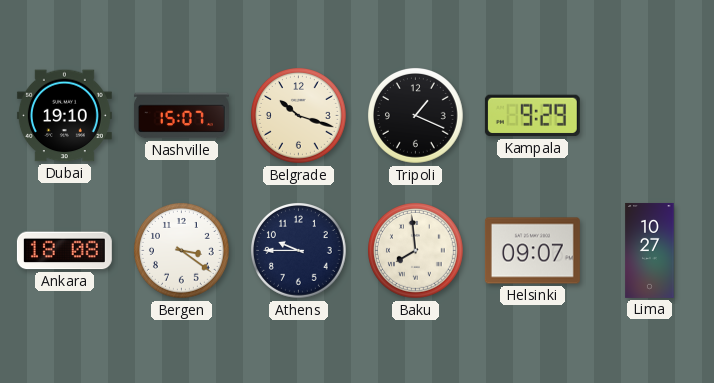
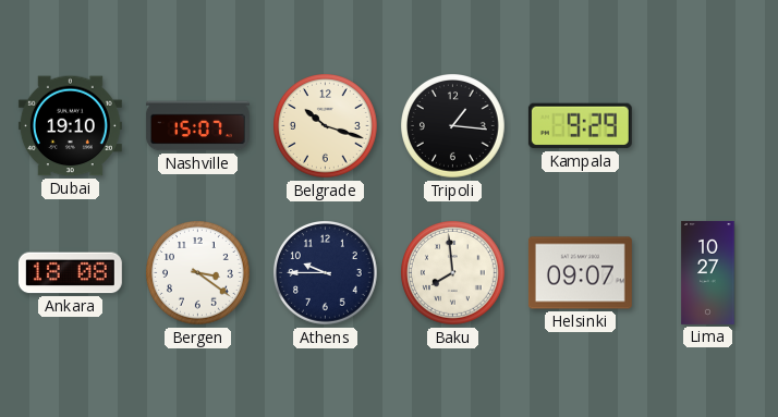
Tripoli: 1:19 -> 1:16 (453, 126)
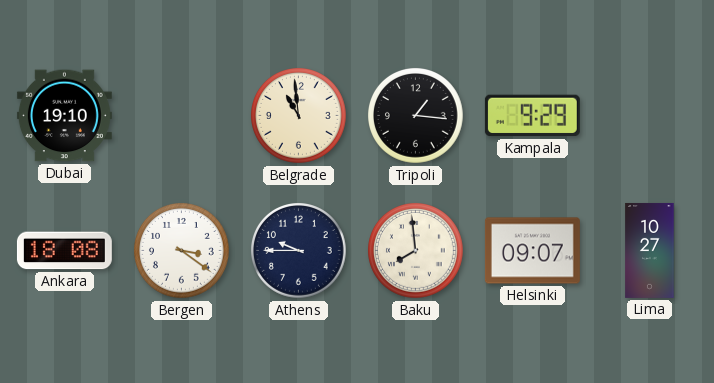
Nashville: 15:07 -> none (197, 126)
Belgrade: 10:18 -> 10:59 (299, 116)
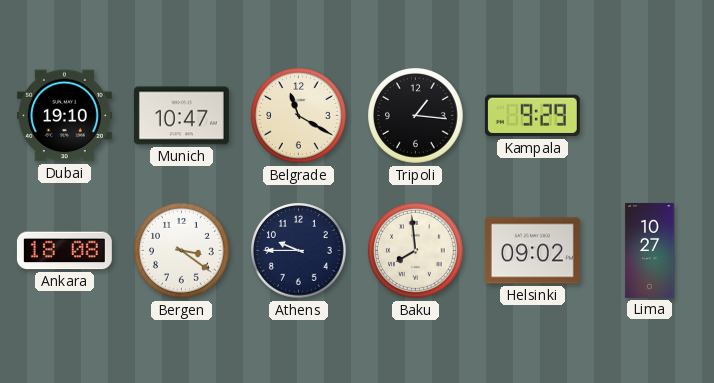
Munich: none -> 10:47 (181, 116)
Belgrade: 10:59 -> 11:20 (299, 116)
Helsinki: 09:07 -> 09:02 (532, 251)
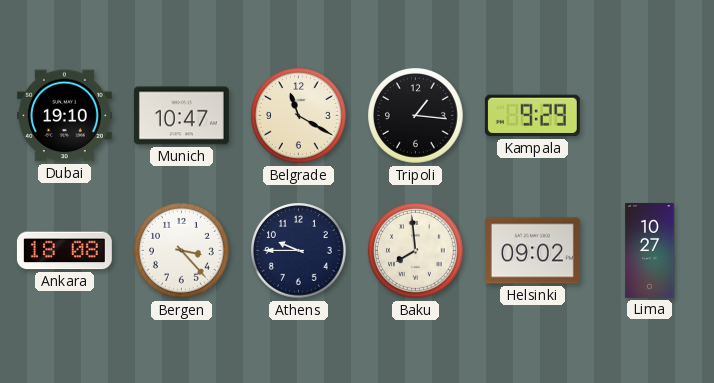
Bergen: 3:21 -> 3:23 (182, 251)
